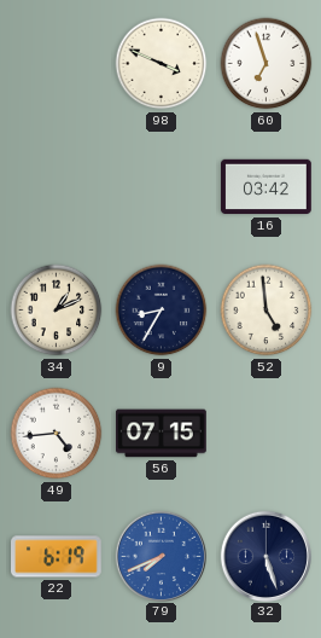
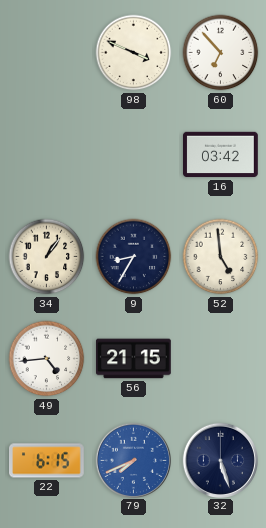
60: 6:57 -> 6:53 (221, 53)
34: 1:11 -> 1:06 (47, 257)
56: 07:15 -> 21:15 (134, 359)
22: 6:19 -> 6:15 (47, 461)
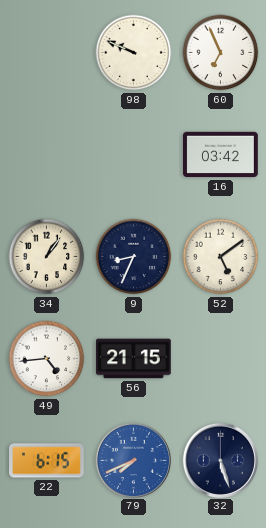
98: 3:49 -> 9:49 (134, 53)
60: 6:53 -> 6:56 (221, 53)
9: 8:35 -> 8:34 (134, 257)
52: 4:59 -> 5:09 (221, 257)
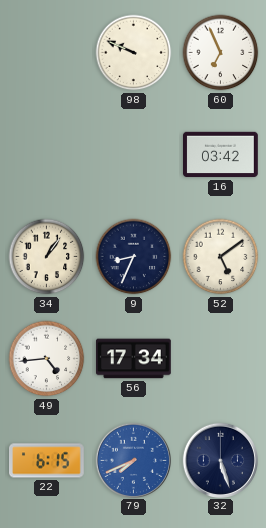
56: 21:15 -> 17:34 (134, 359)
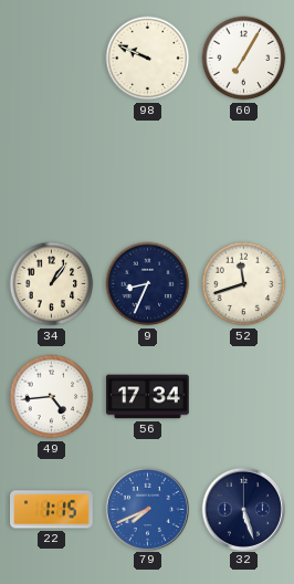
60: 6:56 -> 7:05 (244, 59)
16: 03:42 -> none (221, 155)
52: 5:09 -> 11:42 (244, 284)
22: 6:15 -> 1:15 (52, 510)
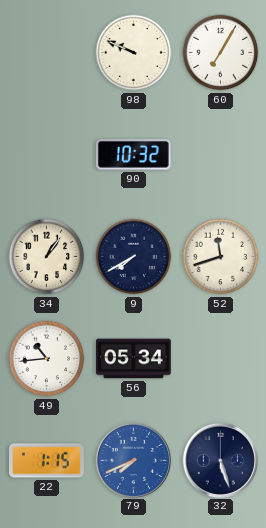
90: none -> 10:32 (133, 155)
9: 8:34 -> 7:40 (134, 257)
49: 4:44 -> 10:44 (47, 359)
56: 17:34 -> 05:34 (134, 359)
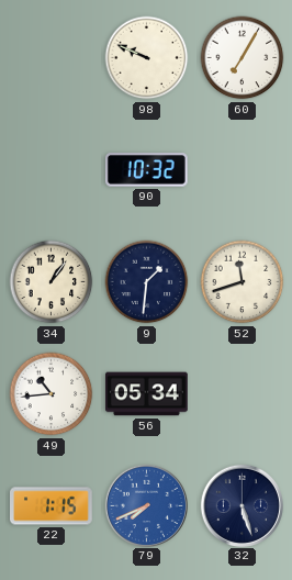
9: 7:40 -> 1:31 (147, 282)
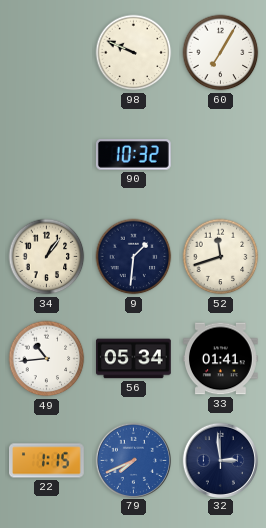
33: none -> 01:41 (221, 359)
32: 5:27 -> 2:59 (220, 460)
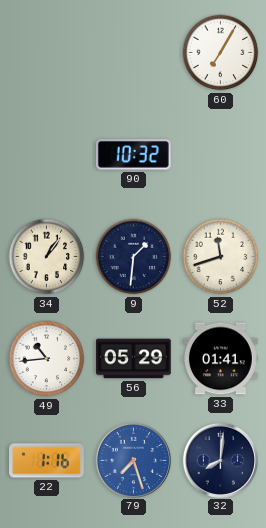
98: 9:49 -> none (134, 53)
56: 05:34 -> 05:29 (134, 359)
22: 1:15 -> 1:16 (47, 461)
79: 7:41 -> 7:27 (133, 460)
32: 2:59 -> 8:01 (220, 460)
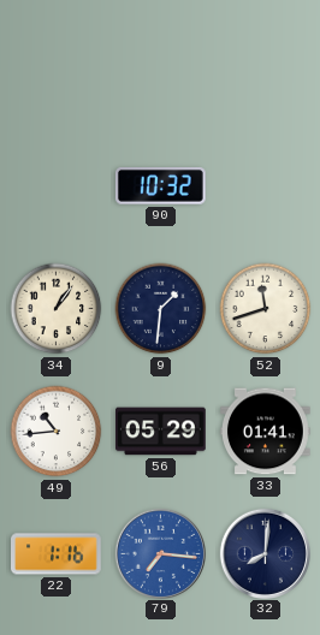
60: 7:05 -> none (221, 53)
79: 7:27 -> 7:16 (160, 553)
